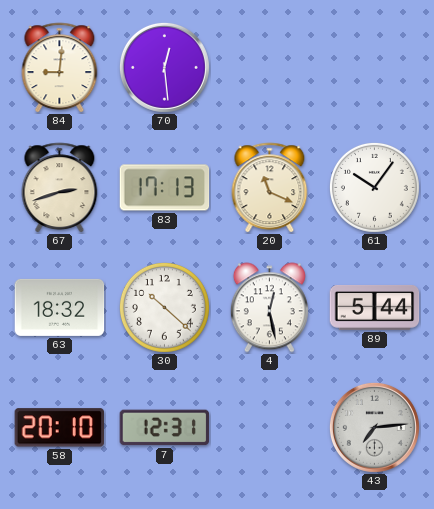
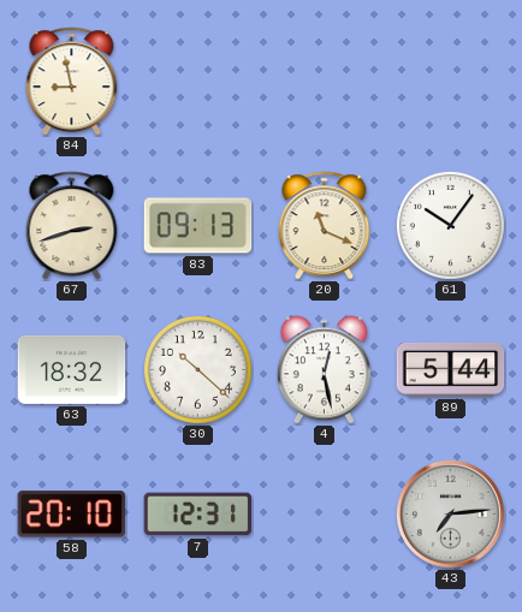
84: 9:01 -> 8:58 (72, 82)
70: 12:29 -> none (164, 67)
83: 17:13 -> 09:13 (198, 226)
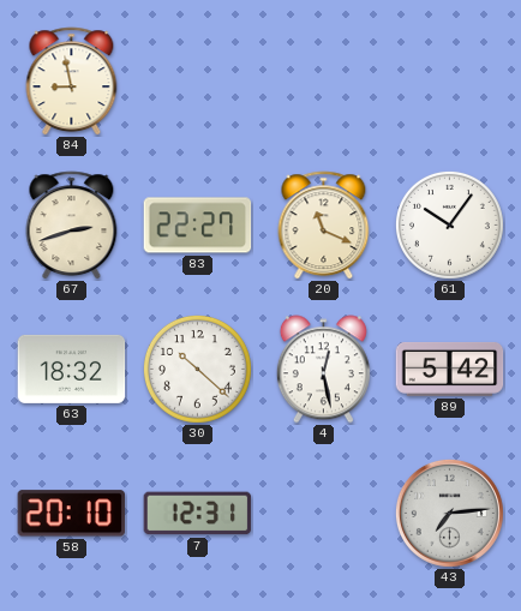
83: 09:13 -> 22:27 (198, 226)
89: 5:44 -> 5:42 (450, 370)
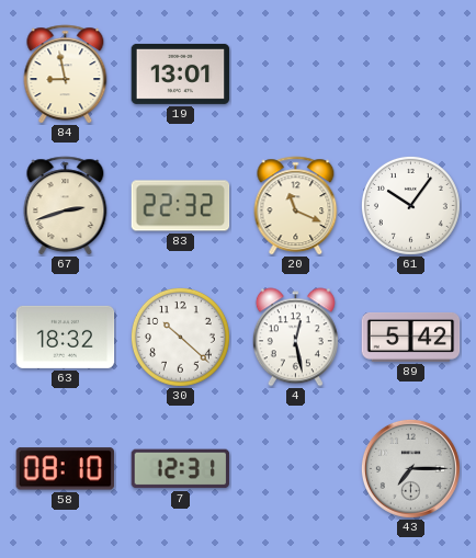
19: none -> 13:01 (181, 73)
83: 22:27 -> 22:32 (181, 206)
58: 20:10 -> 08:10 (65, 469)
43: 7:14 -> 7:15 (410, 468)
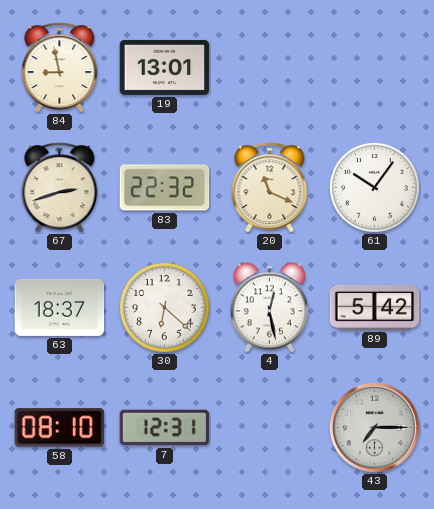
63: 18:32 -> 18:37 (60, 307)
30: 10:22 -> 6:22 (164, 307)
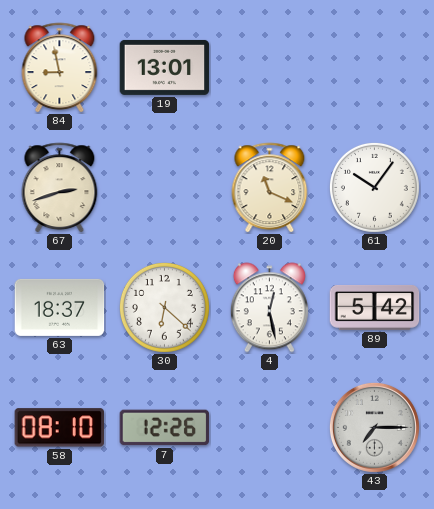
83: 22:32 -> none (165, 188)
7: 12:31 -> 12:26 (165, 428)
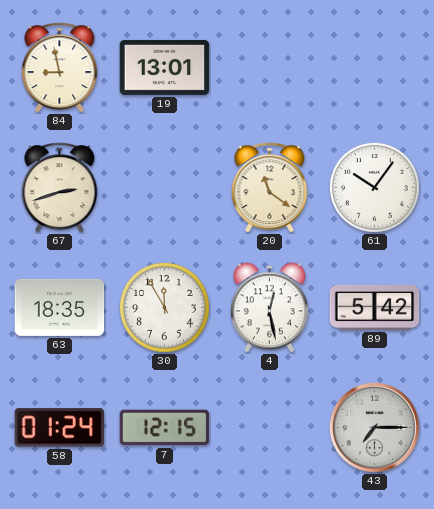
20: 11:19 -> 11:21 (270, 188)
63: 18:37 -> 18:35 (60, 307)
30: 6:22 -> 11:55 (164, 307)
58: 08:10 -> 01:24 (59, 428)
7: 12:26 -> 12:15 (165, 428)
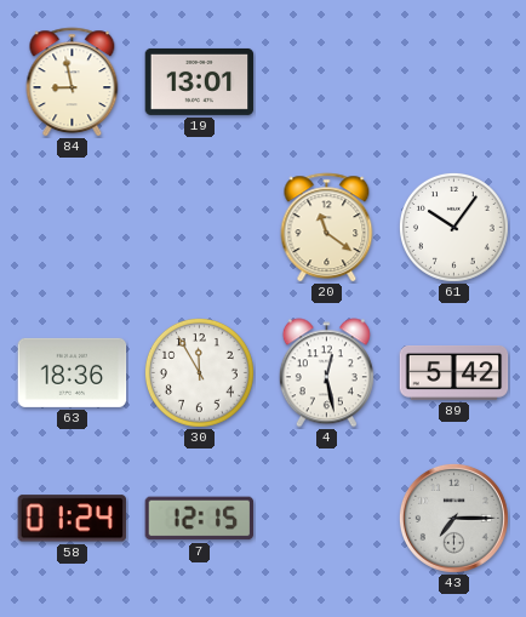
67: 2:42 -> none (60, 188)
63: 18:35 -> 18:36 (73, 372)
